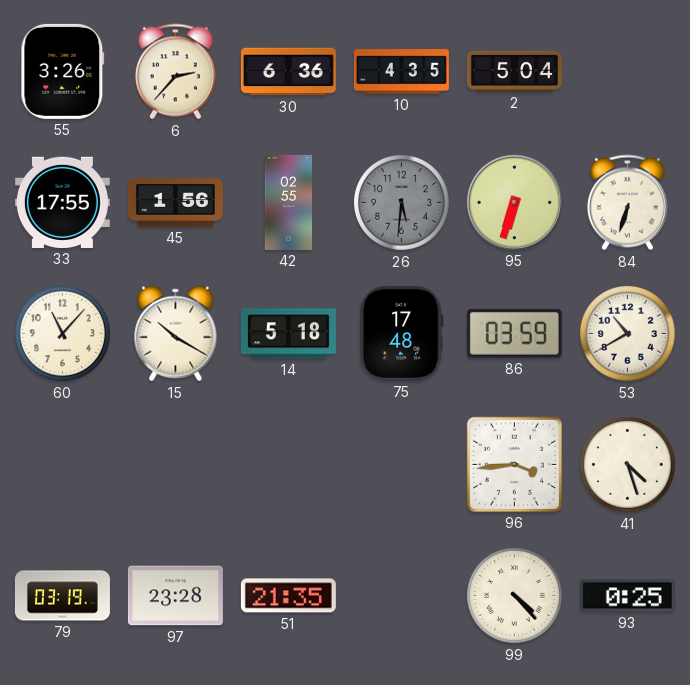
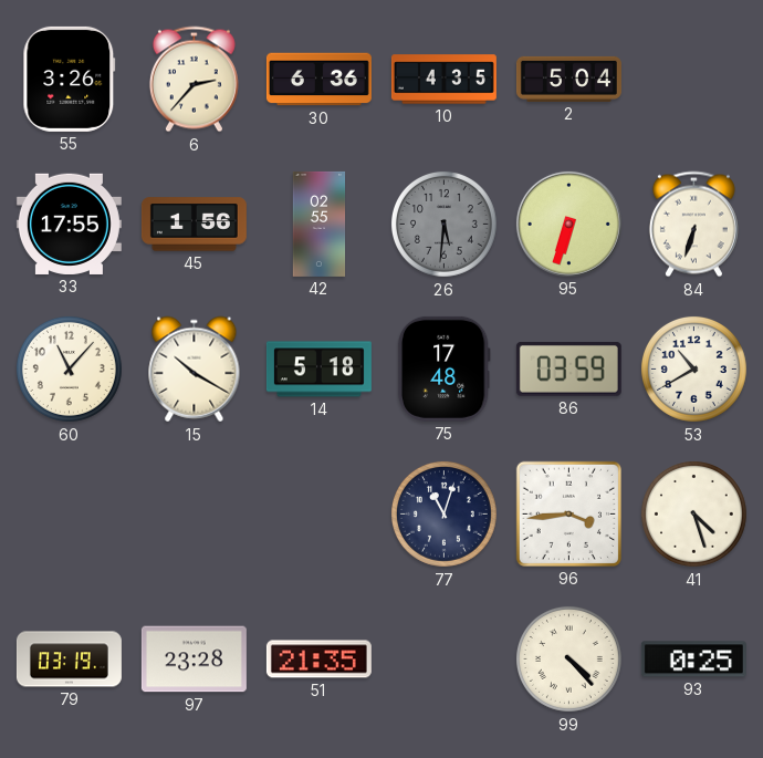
77: none -> 11:03 (443, 513)
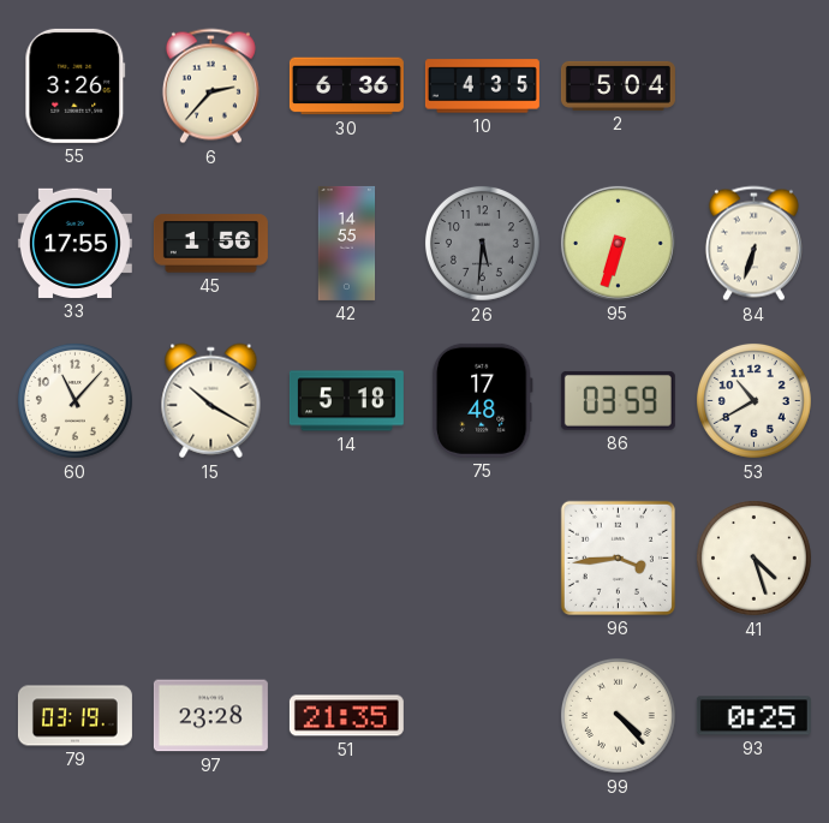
42: 02:55 -> 14:55 (347, 243)
77: 11:03 -> none (443, 513)
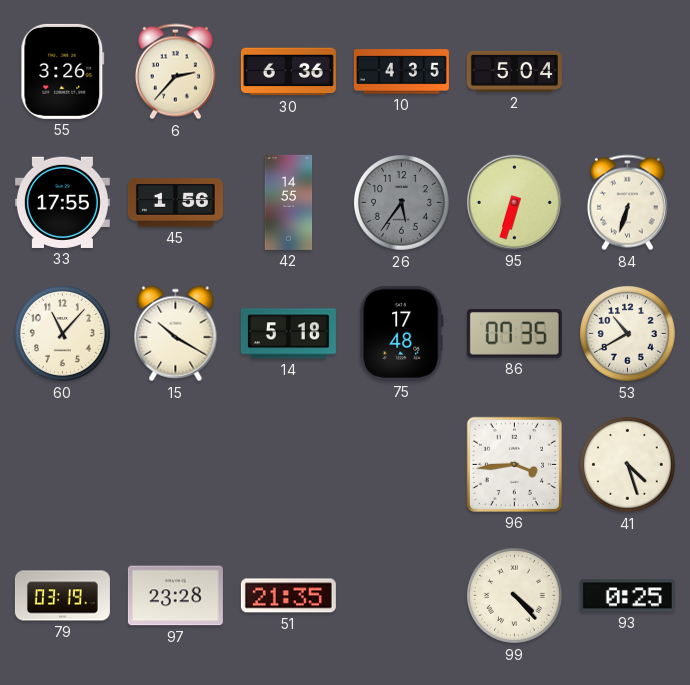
26: 5:31 -> 5:36 (401, 202)
86: 03:59 -> 07:35 (514, 334)
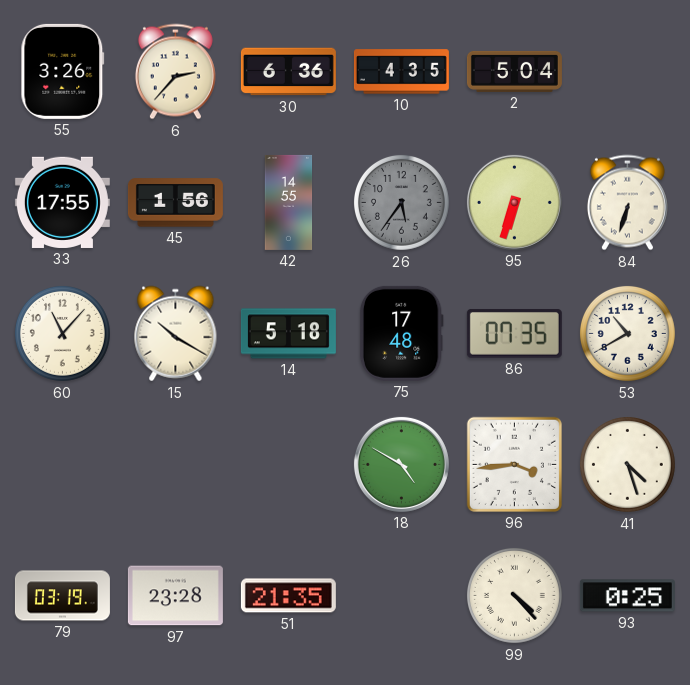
18: none -> 4:50 (401, 464)
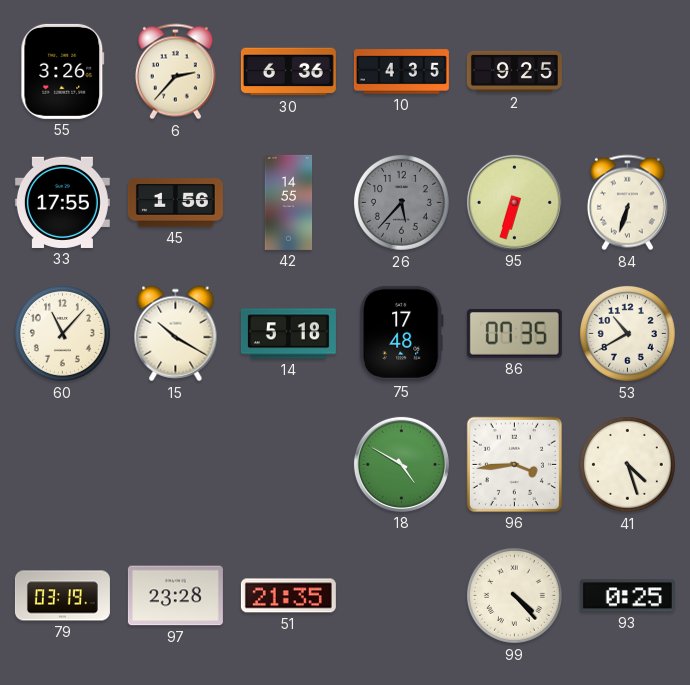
2: 5:04 -> 9:25 (514, 71)
26: 5:36 -> 5:37 (401, 202)
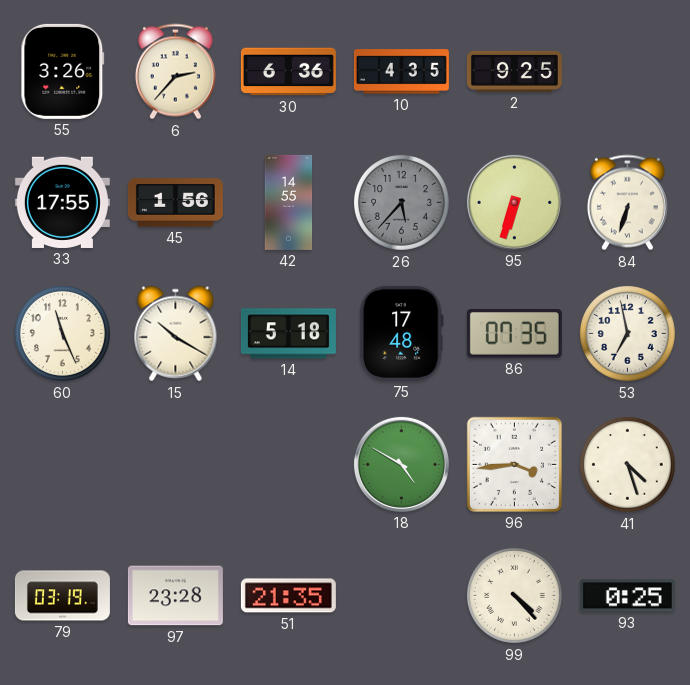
60: 11:07 -> 11:26 (62, 333)
53: 10:40 -> 6:58 (627, 333)
